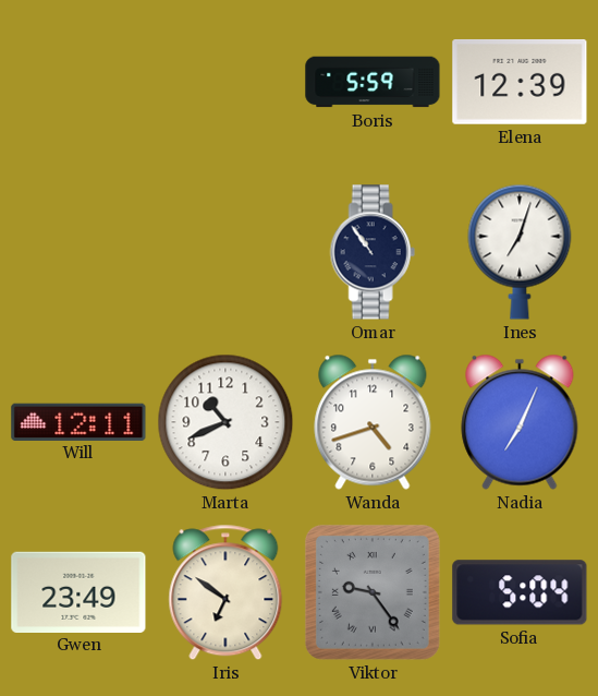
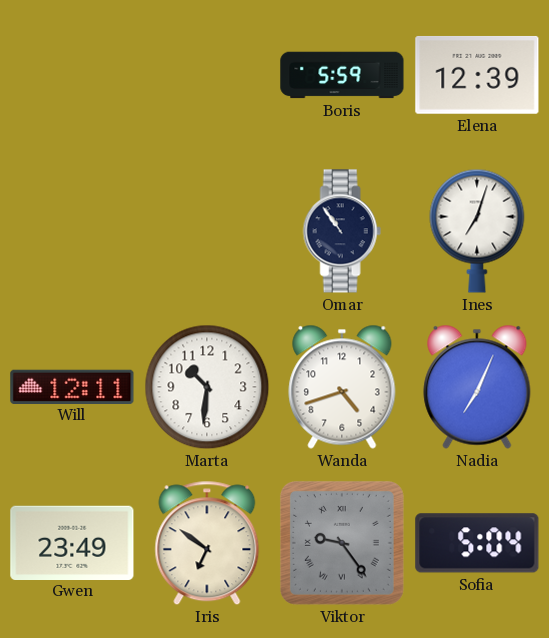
Marta: 10:41 -> 10:31 (207, 387)
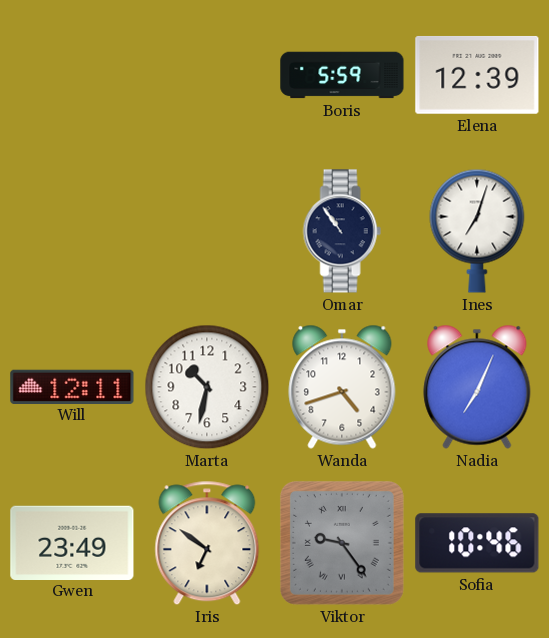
Marta: 10:31 -> 10:32 (207, 387)
Sofia: 5:04 -> 10:46 (477, 543)
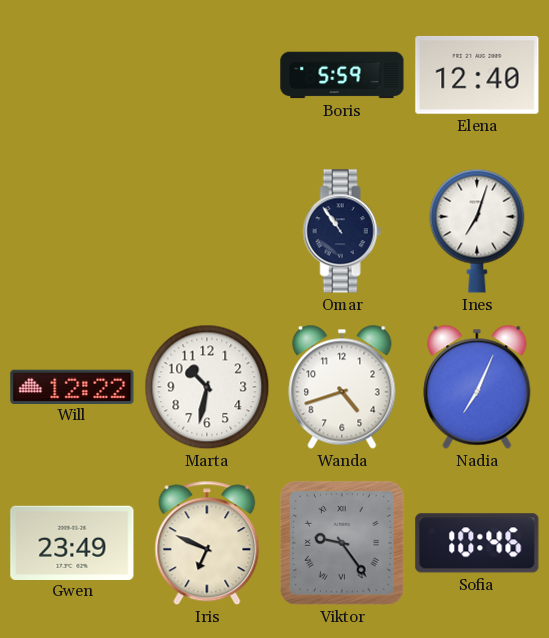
Elena: 12:39 -> 12:40 (477, 75)
Will: 12:11 -> 12:22 (72, 386)
Iris: 6:51 -> 6:49 (207, 543)
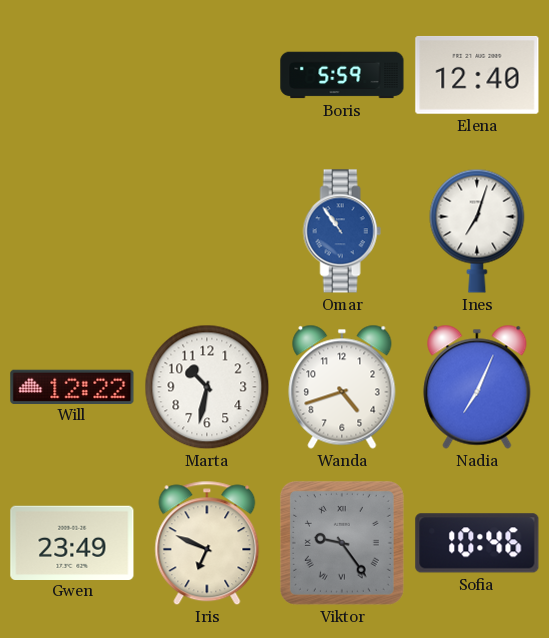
Omar dial: navy -> blue (342, 231)
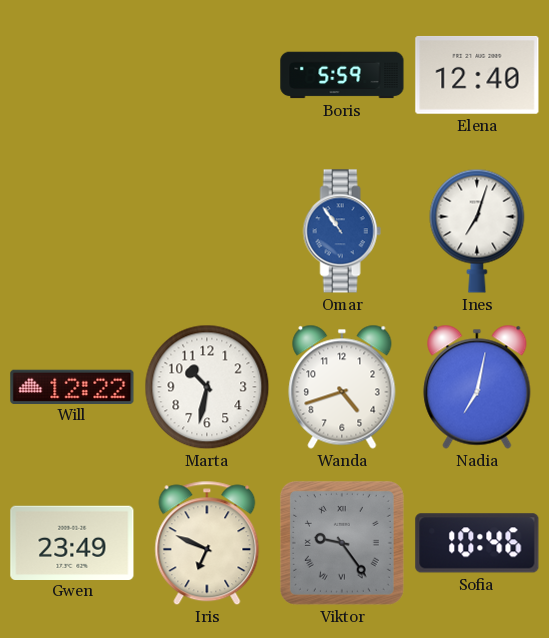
Nadia: 7:04 -> 7:02 (477, 387)
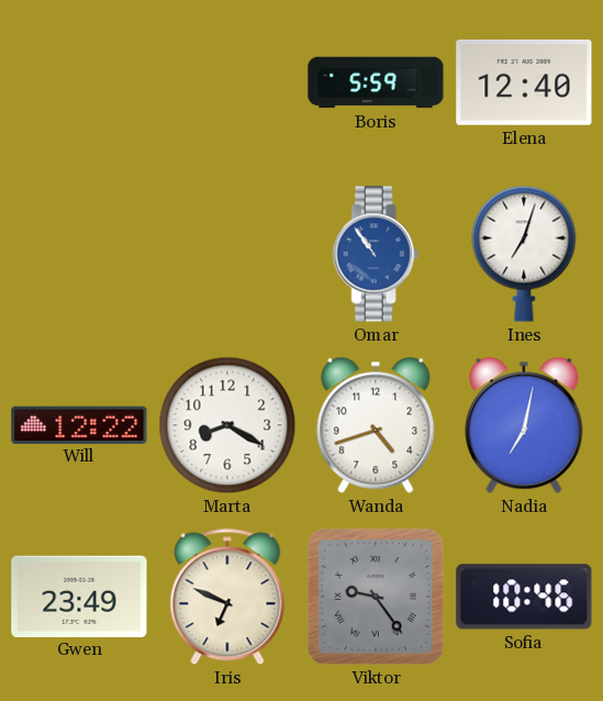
Marta: 10:32 -> 8:20 (227, 425)
